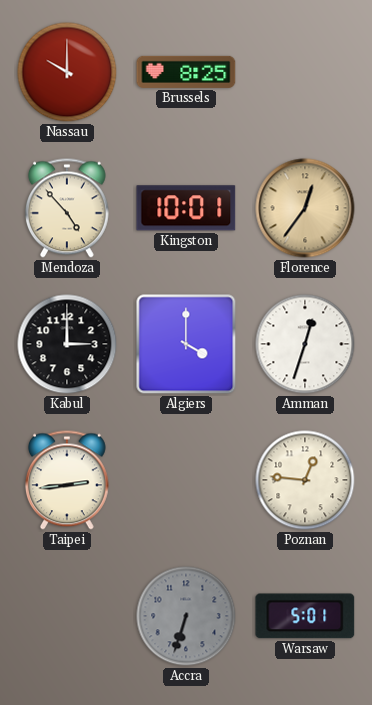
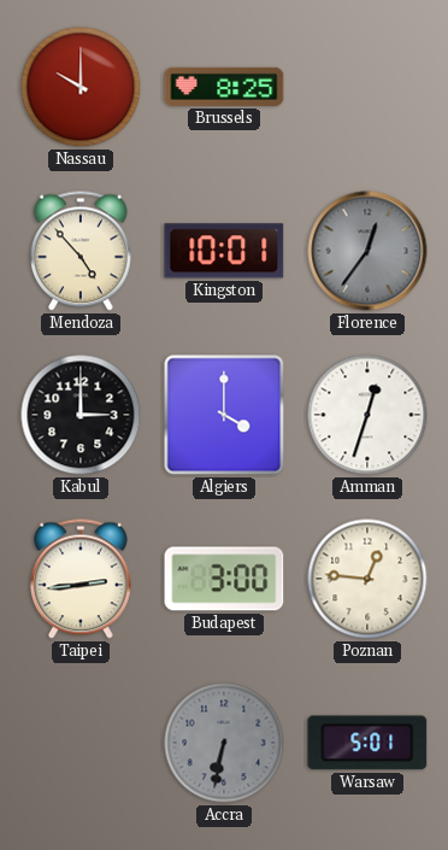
Florence dial: champagne -> grey (367, 251)
Budapest: none -> 3:00 (224, 579)
Accra: 6:33 -> 6:32 (224, 743)
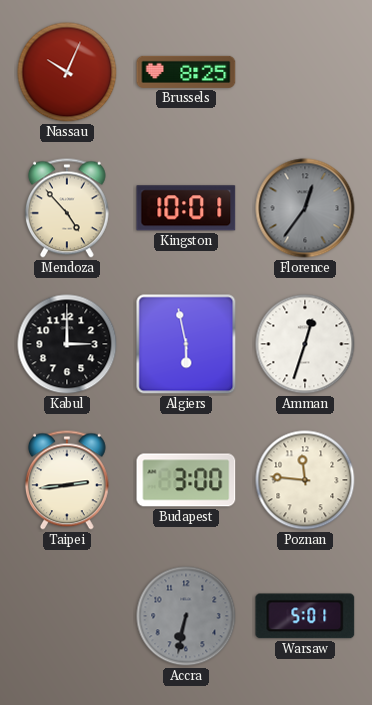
Nassau: 10:00 -> 10:04 (67, 72)
Algiers: 4:00 -> 5:58 (186, 344)
Poznan: 12:46 -> 11:46 (305, 480)
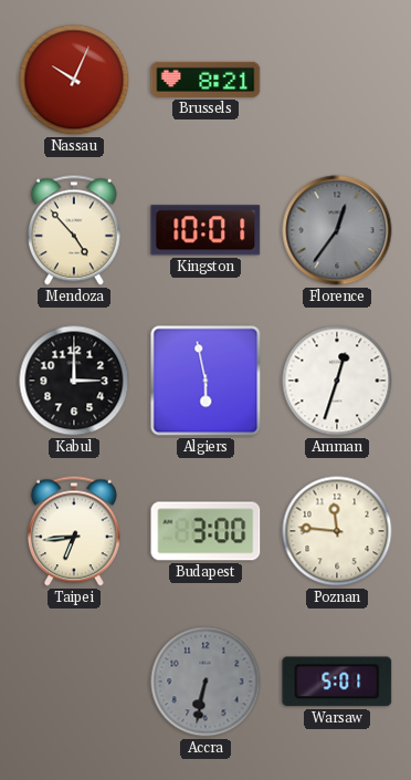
Brussels: 8:25 -> 8:21 (205, 80)
Taipei: 2:44 -> 6:44 (74, 531)
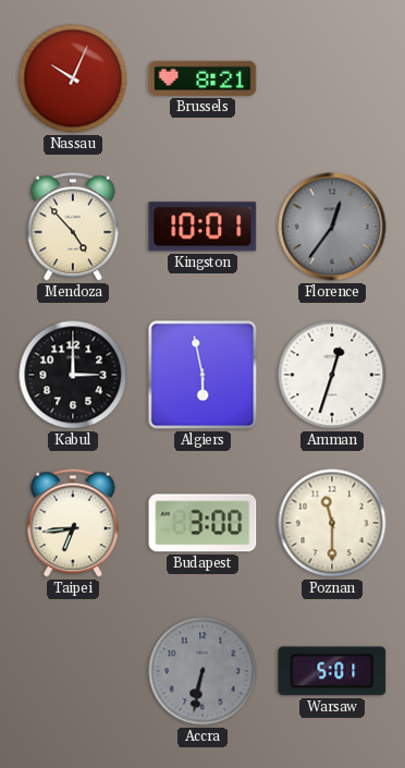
Poznan: 11:46 -> 11:30 (332, 523)
